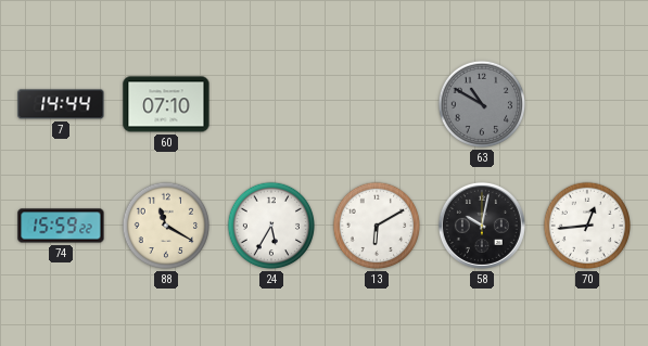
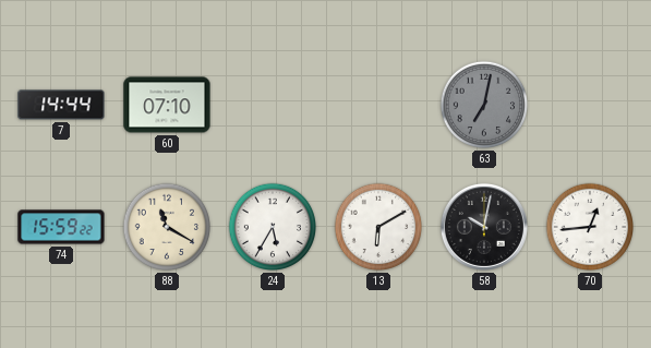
63: 10:50 -> 7:02 (484, 105)
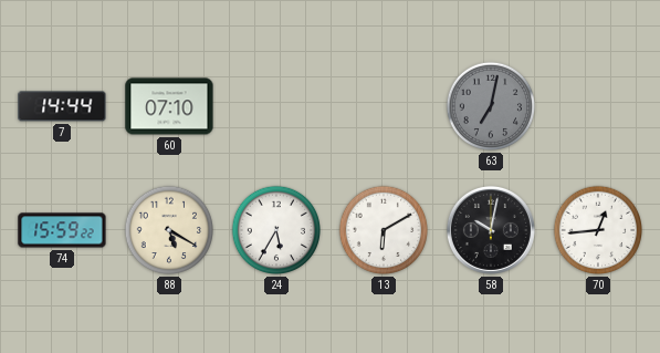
88: 11:20 -> 5:20 (169, 230)
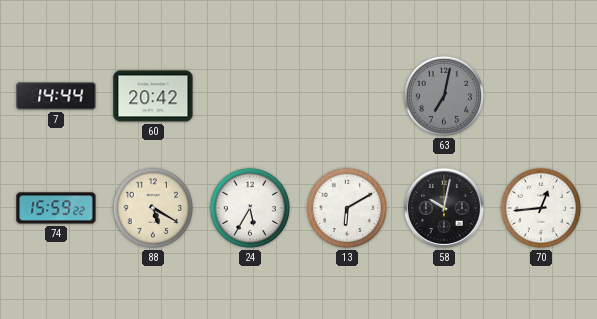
60: 07:10 -> 20:42 (153, 96)
